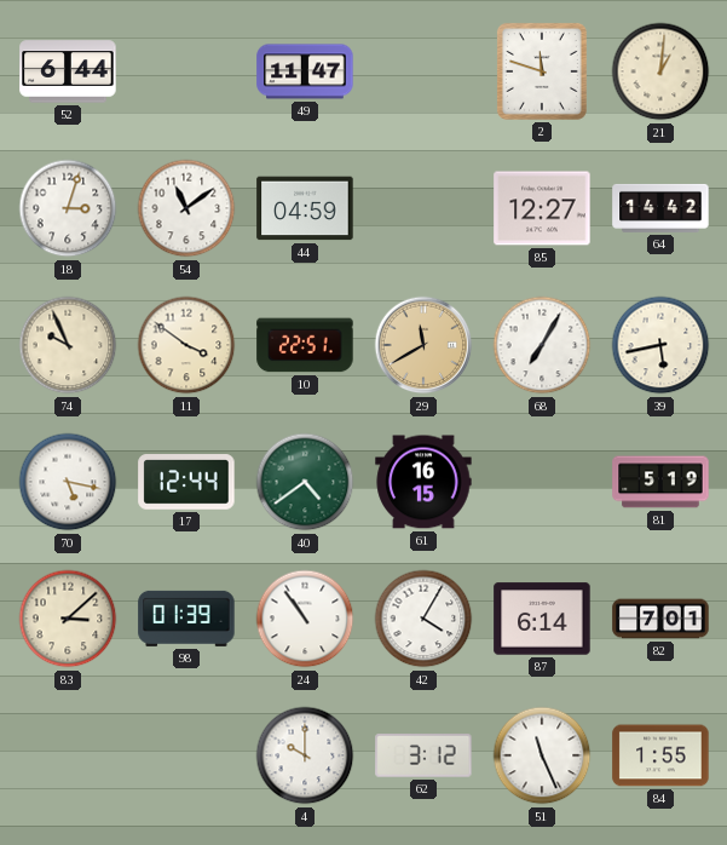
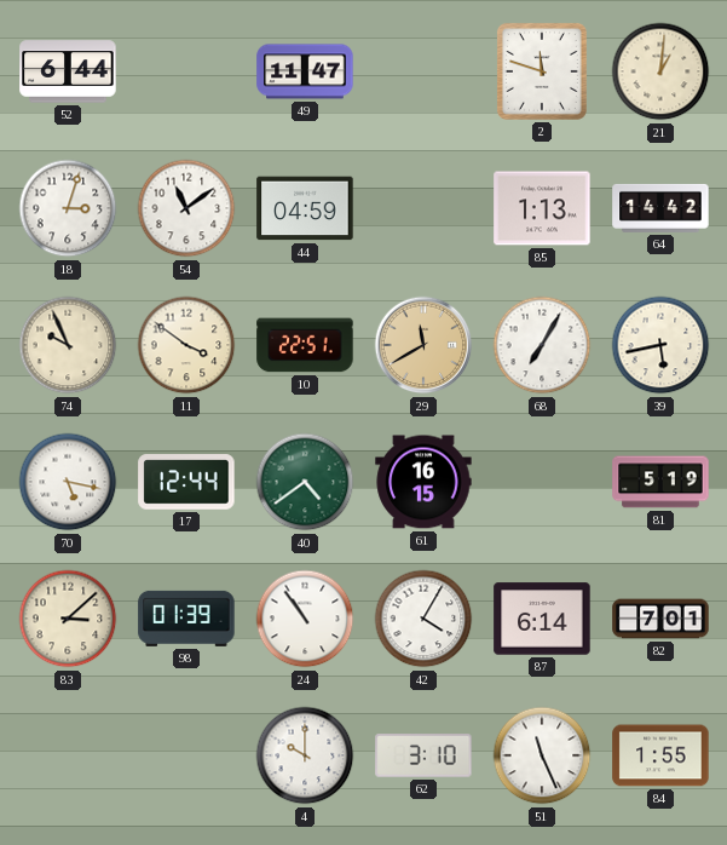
85: 12:27 -> 1:13 (542, 208)
62: 3:12 -> 3:10 (423, 757)
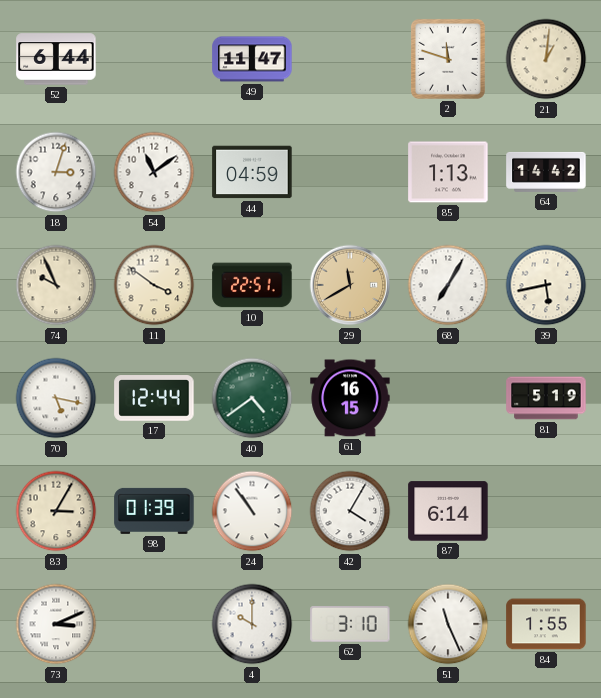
83: 3:08 -> 3:05 (56, 511)
82: 7:01 -> none (660, 619)
73: none -> 3:11 (56, 624)
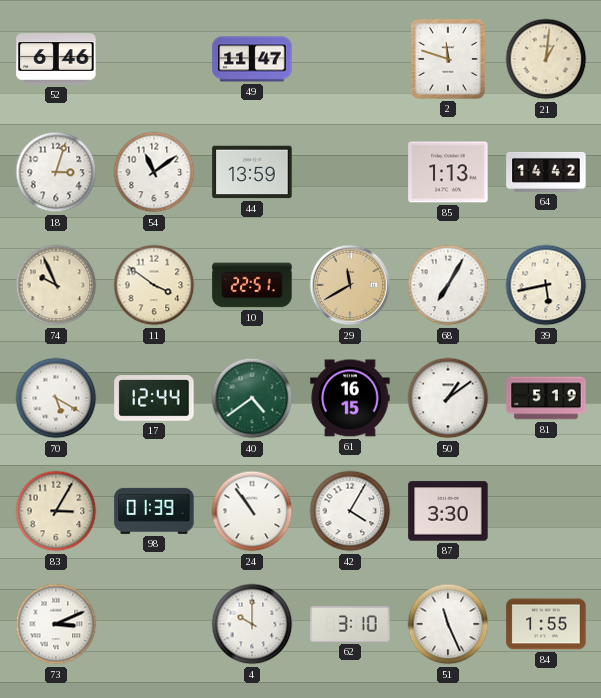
52: 6:44 -> 6:46 (56, 59)
44: 04:59 -> 13:59 (252, 172)
70: 5:17 -> 5:20 (56, 398)
50: none -> 1:09 (448, 398)
87: 6:14 -> 3:30 (448, 511)
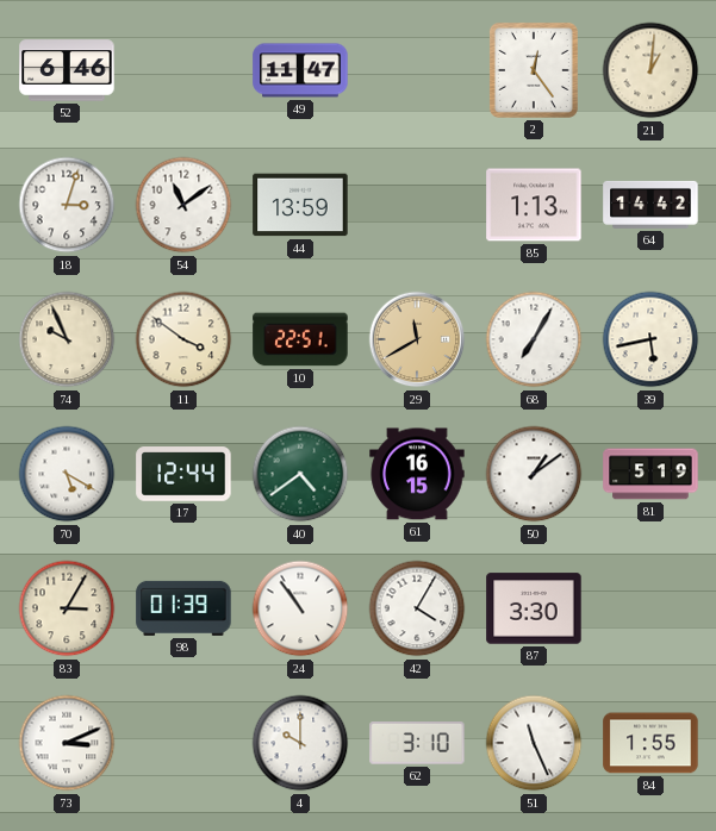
2: 11:48 -> 12:24 (534, 70)
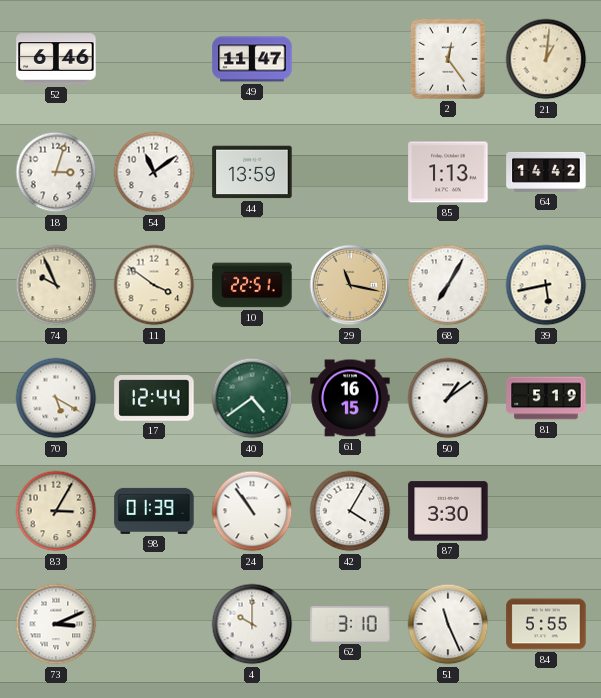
29: 11:40 -> 11:17 (350, 285)
84: 1:55 -> 5:55 (546, 624)
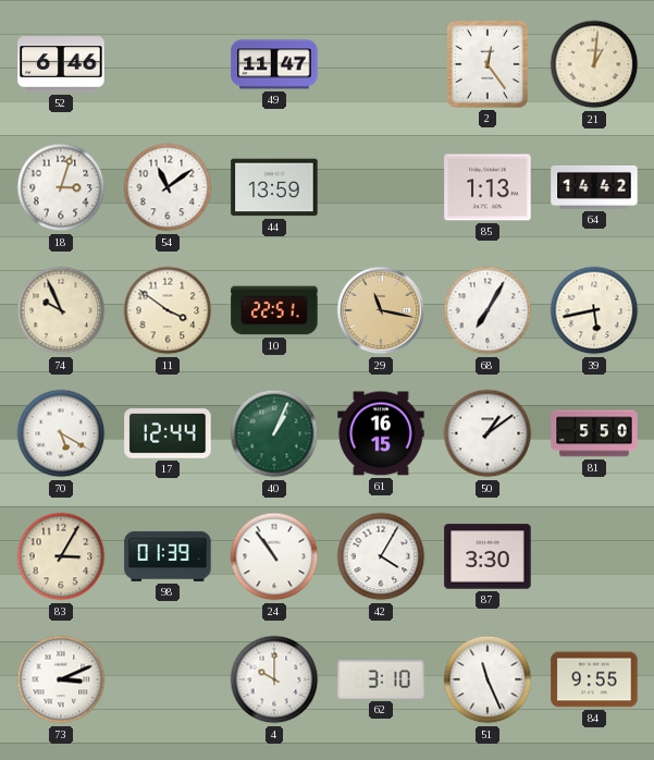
40: 4:39 -> 1:04 (274, 433)
81: 5:19 -> 5:50 (594, 433)
84: 5:55 -> 9:55 (594, 679)
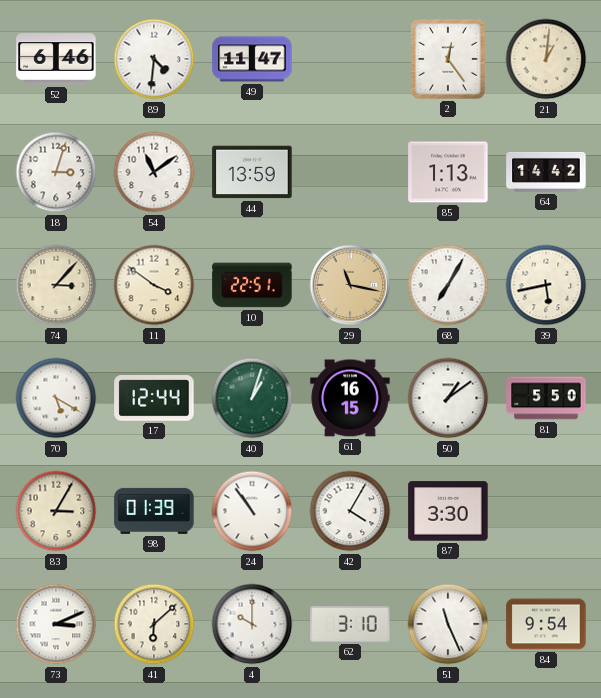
89: none -> 4:31 (154, 59)
74: 9:56 -> 3:07 (56, 285)
40: 1:04 -> 1:03 (252, 398)
41: none -> 6:08 (154, 624)
84: 9:55 -> 9:54 (546, 624)
